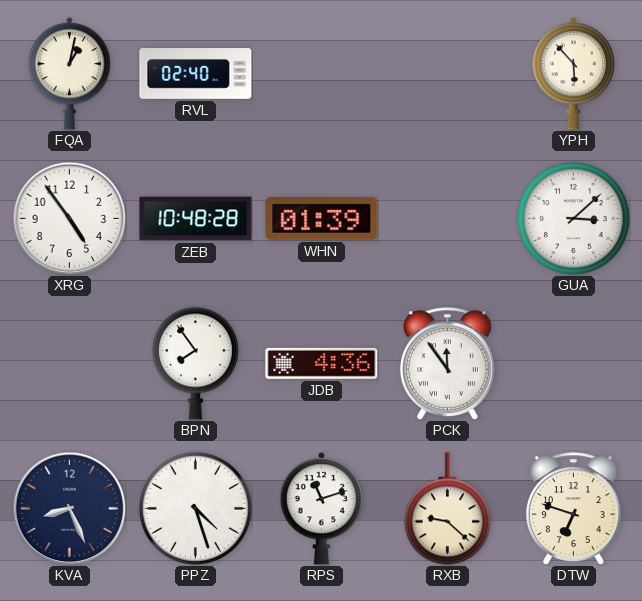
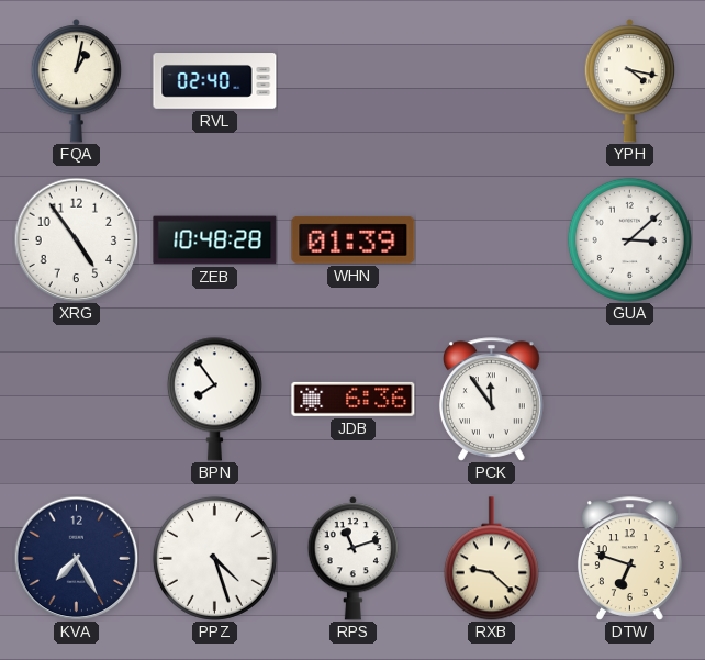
YPH: 5:53 -> 4:17 (629, 81)
JDB: 4:36 -> 6:36 (354, 399)
KVA: 8:26 -> 7:25 (76, 558)
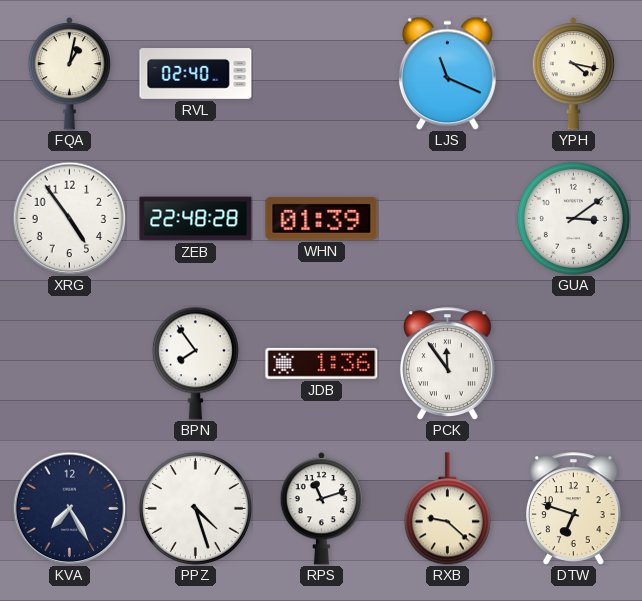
LJS: none -> 11:19 (447, 73)
ZEB: 10:48 -> 22:48 (196, 219)
GUA: 3:08 -> 3:09 (573, 218)
JDB: 6:36 -> 1:36 (322, 363)
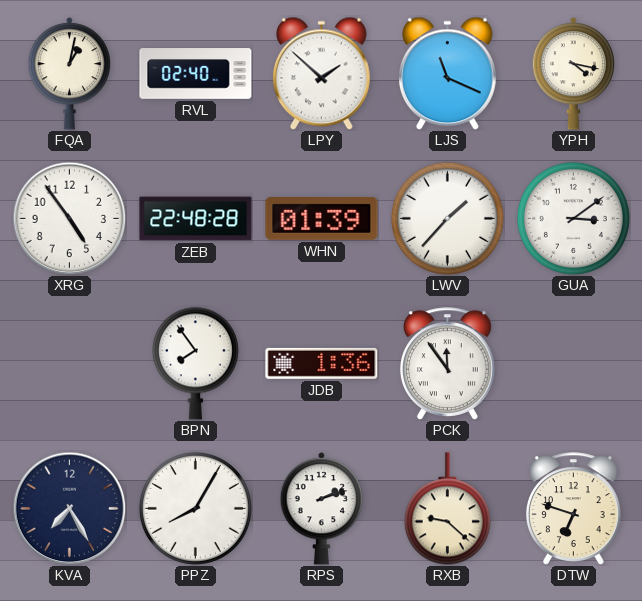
LPY: none -> 1:52 (321, 73)
LWV: none -> 1:37 (447, 218)
PPZ: 4:27 -> 8:05 (195, 508)
RPS: 11:12 -> 2:12 (321, 509)
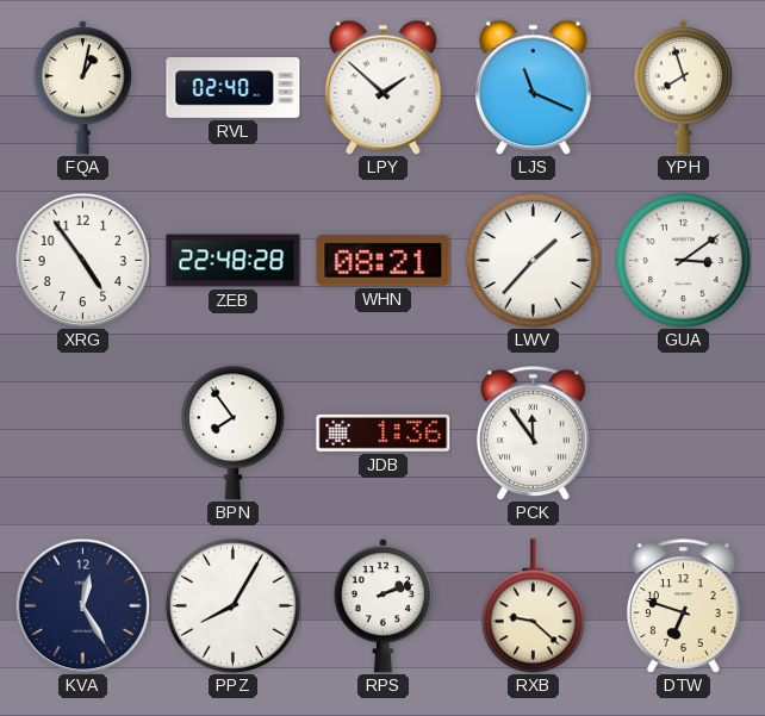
YPH: 4:17 -> 7:57 (683, 88)
WHN: 01:39 -> 08:21 (384, 260)
KVA: 7:25 -> 12:25 (82, 605)
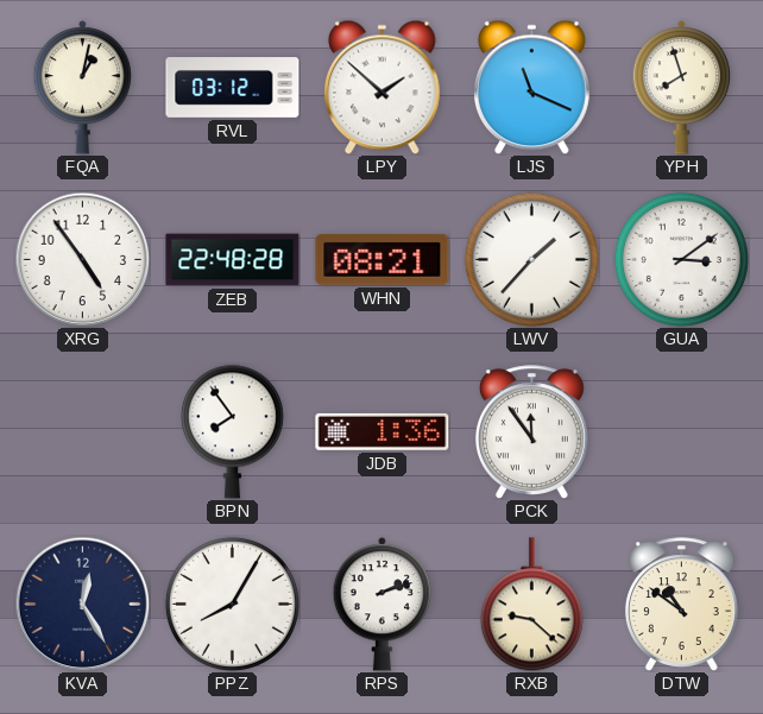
RVL: 02:40 -> 03:12 (233, 88)
DTW: 6:48 -> 10:51 (681, 605)
